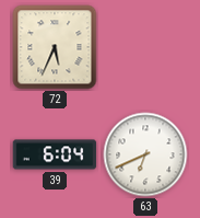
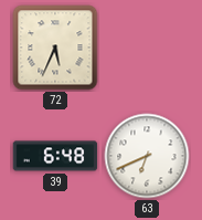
39: 6:04 -> 6:48 (55, 156)
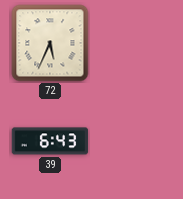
39: 6:48 -> 6:43 (50, 141)
63: 6:41 -> none (147, 156)
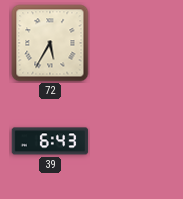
72: 5:34 -> 5:35 (50, 43)
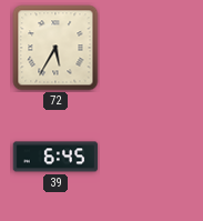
39: 6:43 -> 6:45 (55, 157)
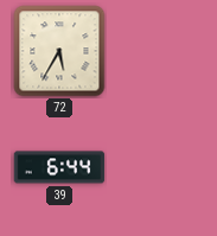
39: 6:45 -> 6:44 (59, 167)
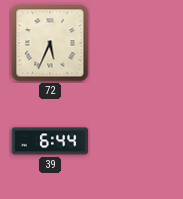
72: 5:35 -> 5:34 (50, 43)
